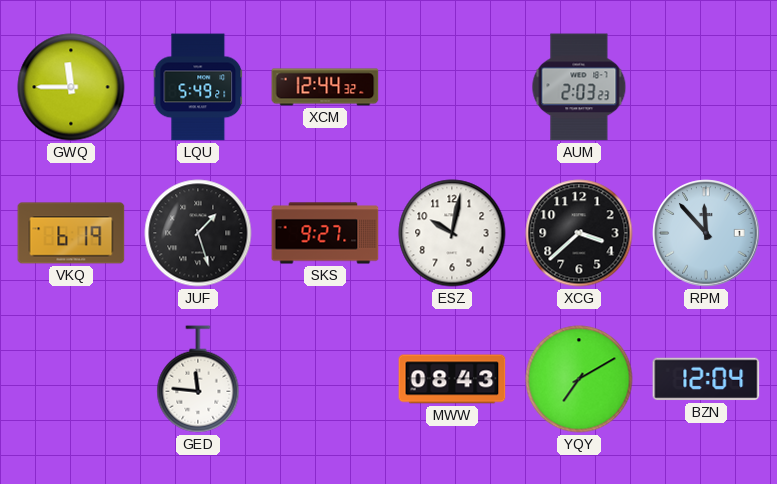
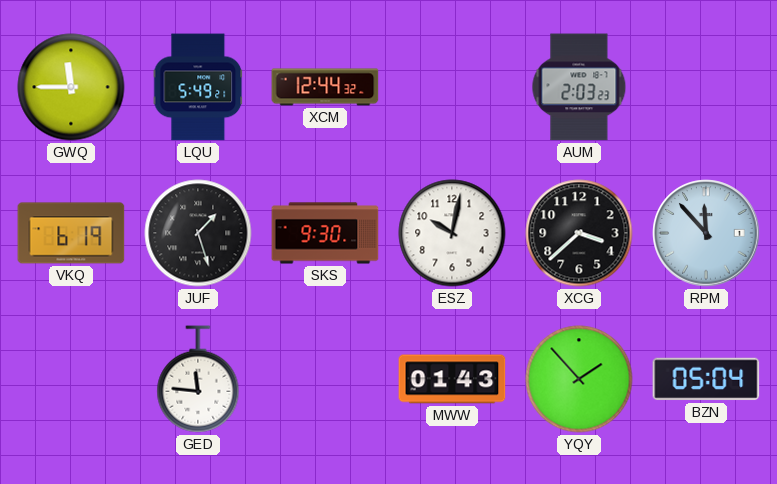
SKS: 9:27 -> 9:30 (325, 233)
MWW: 08:43 -> 01:43 (452, 379)
YQY: 7:10 -> 1:53 (579, 379)
BZN: 12:04 -> 05:04 (706, 379)
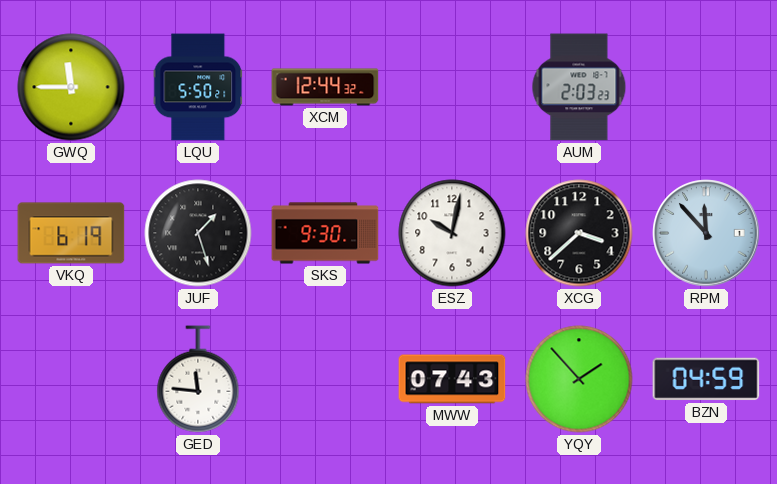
LQU: 5:49 -> 5:50 (198, 87)
MWW: 01:43 -> 07:43 (452, 379)
BZN: 05:04 -> 04:59 (706, 379)
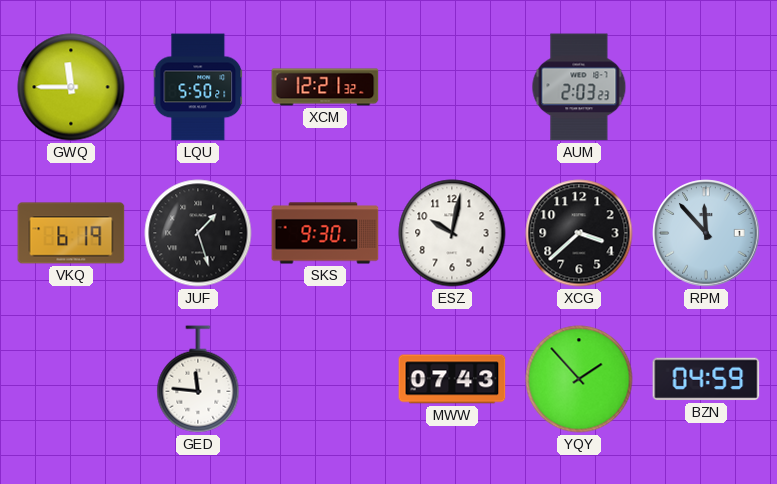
XCM: 12:44 -> 12:21 (325, 87)
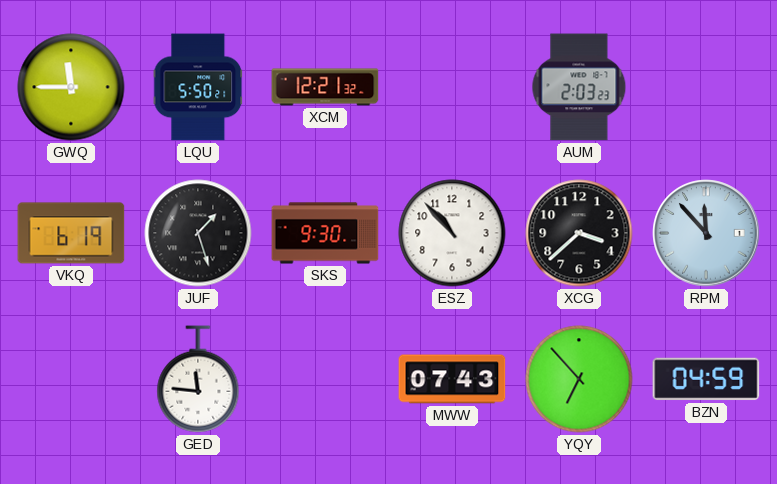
ESZ: 10:02 -> 10:53 (452, 233)
YQY: 1:53 -> 6:53 (579, 379)
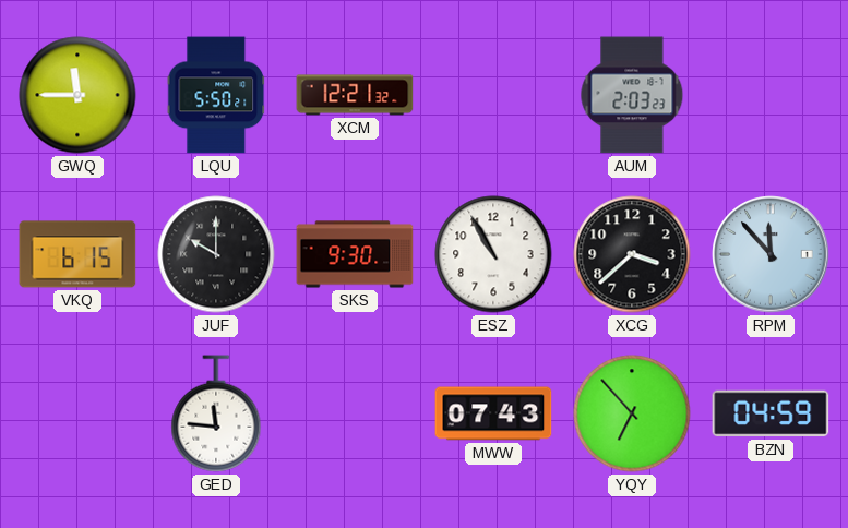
VKQ: 6:19 -> 6:15 (77, 254)
JUF: 1:27 -> 10:00 (216, 254)
ESZ: 10:53 -> 10:55 (493, 254)
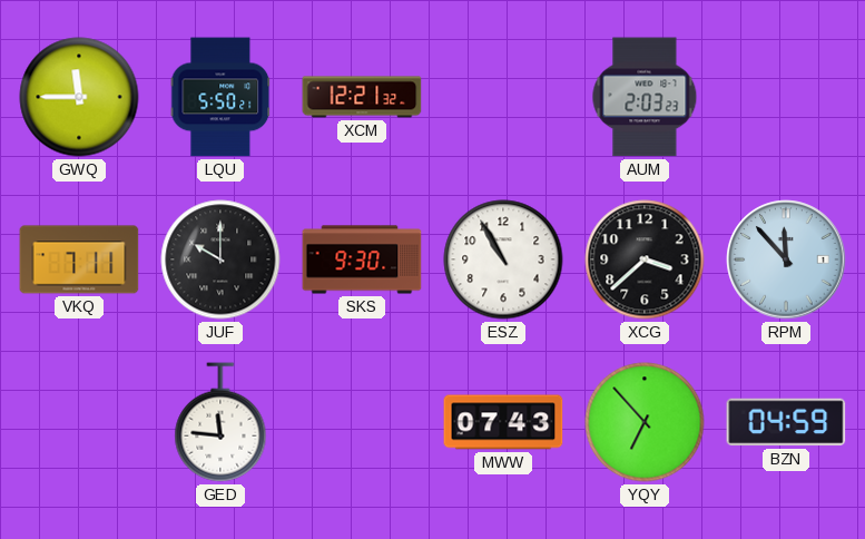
VKQ: 6:15 -> 7:11 (79, 259)
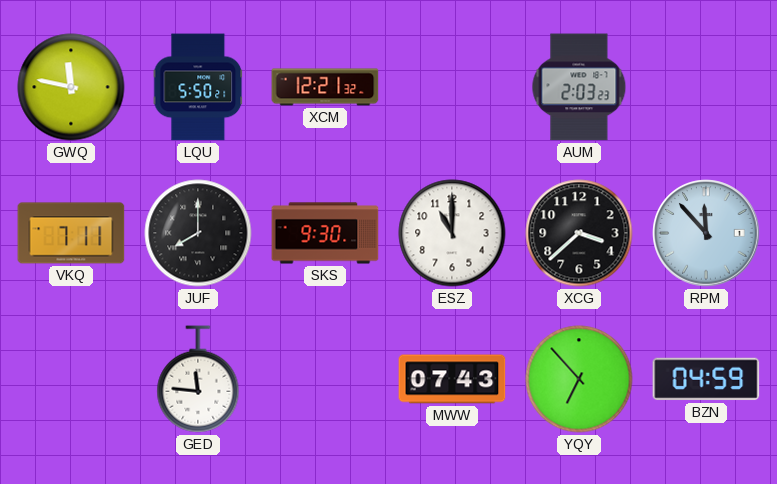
GWQ: 11:45 -> 11:47 (71, 87)
JUF: 10:00 -> 8:00 (198, 233)
ESZ: 10:55 -> 11:00 (452, 233)
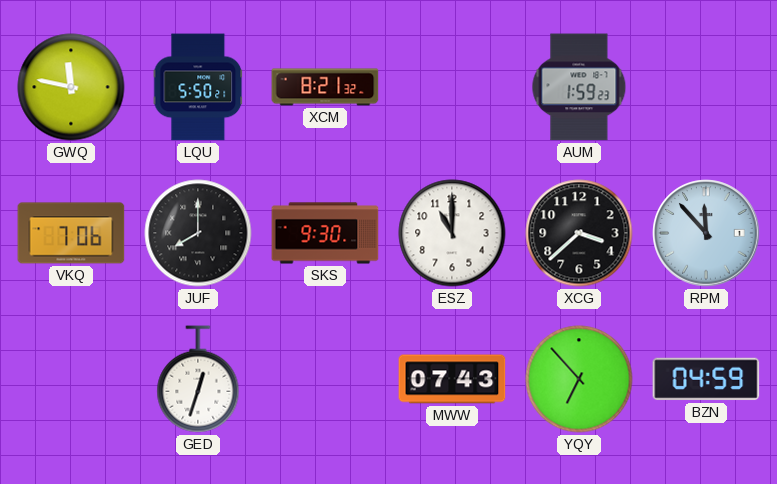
XCM: 12:21 -> 8:21 (325, 87)
AUM: 2:03 -> 1:59 (579, 87)
VKQ: 7:11 -> 7:06 (71, 233)
GED: 11:46 -> 12:33 (198, 379)
